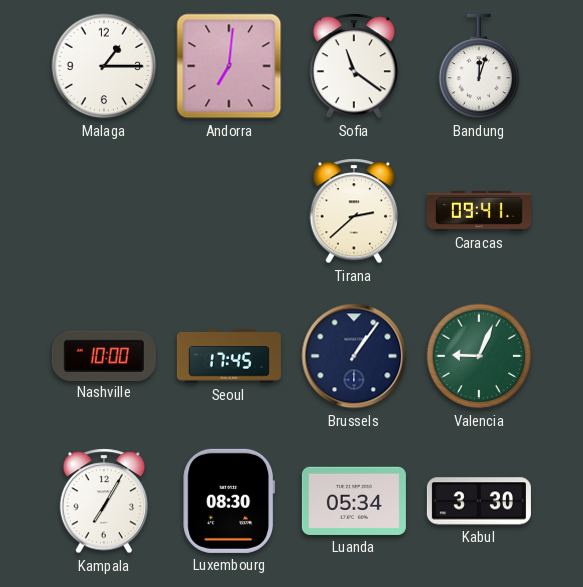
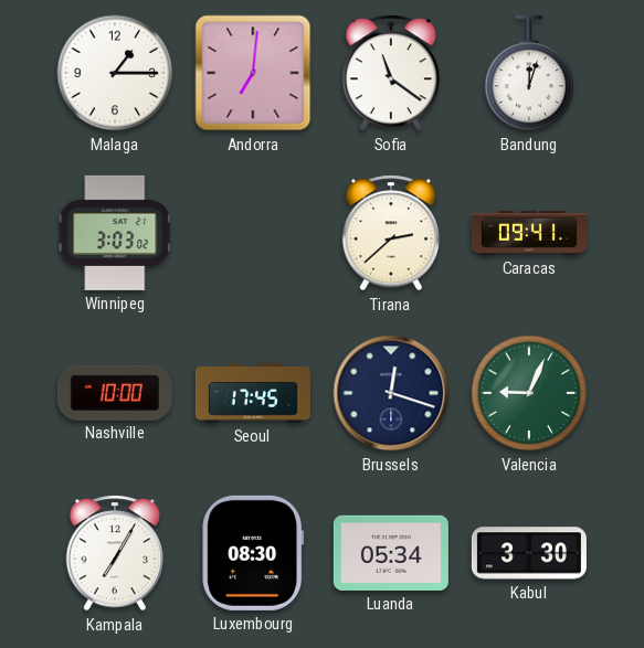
Winnipeg: none -> 3:03 (115, 233)
Brussels: 1:06 -> 12:18 (391, 393)
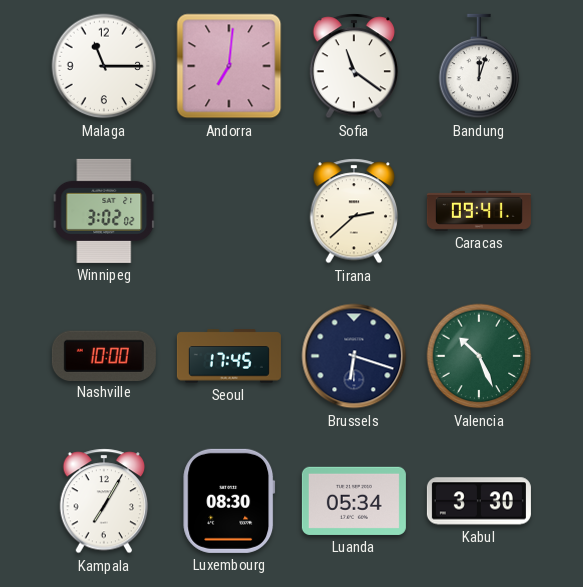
Malaga: 1:15 -> 11:15 (104, 66)
Winnipeg: 3:03 -> 3:02 (104, 211)
Brussels: 12:18 -> 6:18 (354, 356)
Valencia: 9:04 -> 10:26 (479, 356)
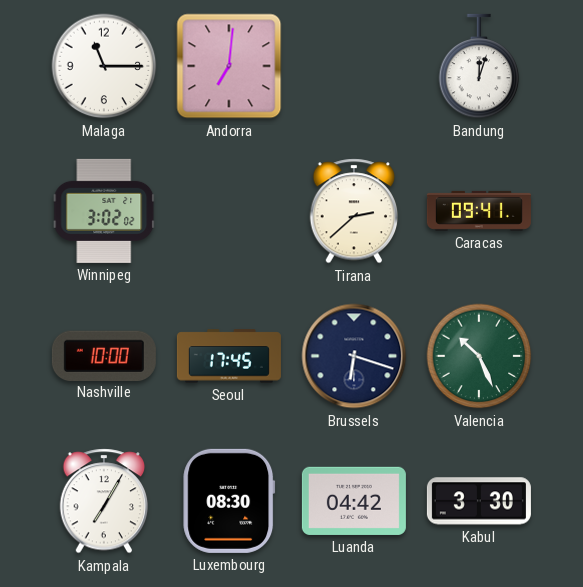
Sofia: 11:21 -> none (354, 66)
Luanda: 05:34 -> 04:42 (354, 501)
